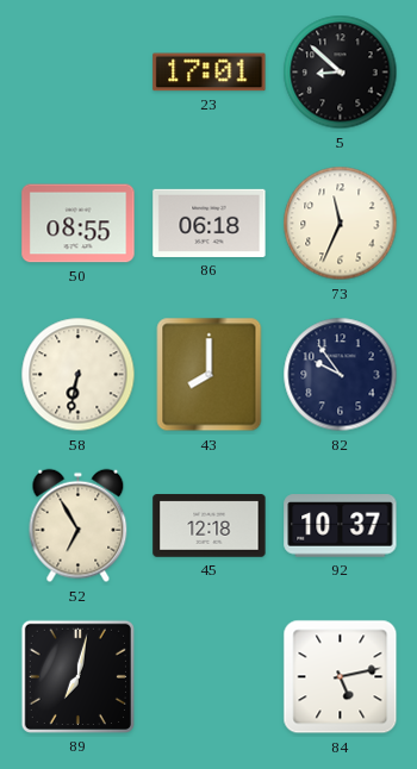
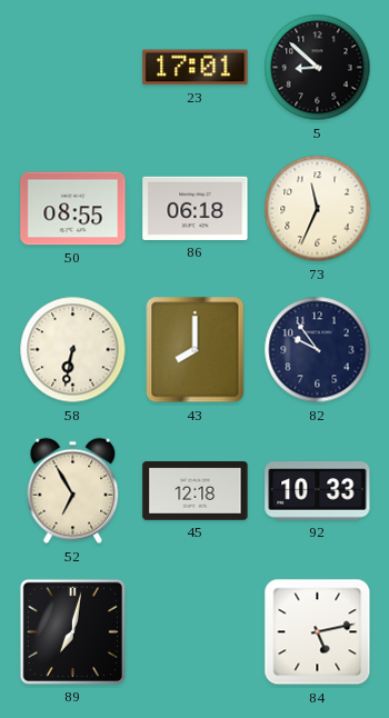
92: 10:37 -> 10:33 (318, 491)
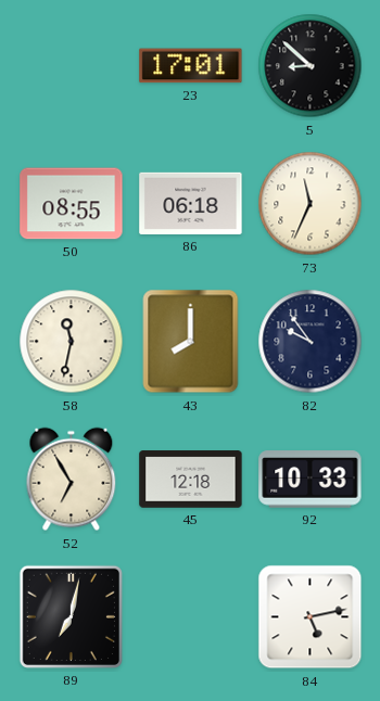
58: 6:32 -> 11:32 (72, 342)
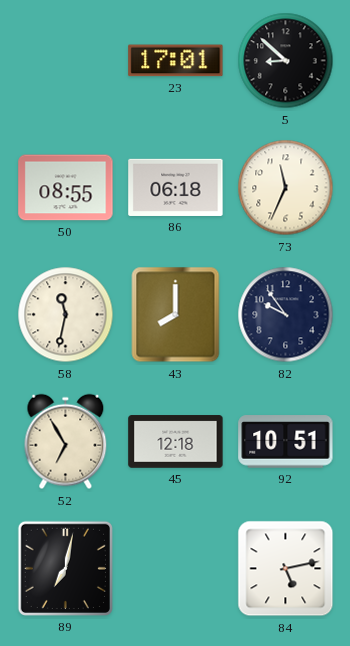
92: 10:33 -> 10:51 (286, 442)
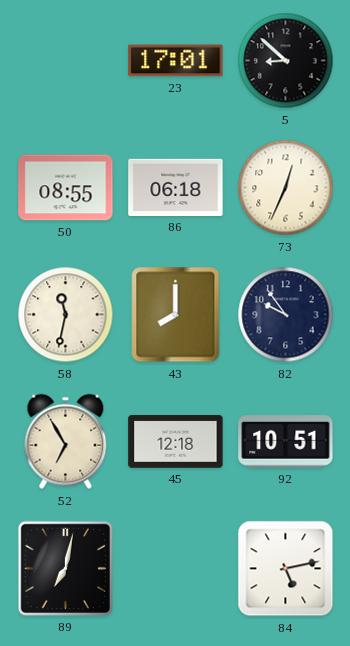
73: 11:34 -> 12:34 (286, 188)
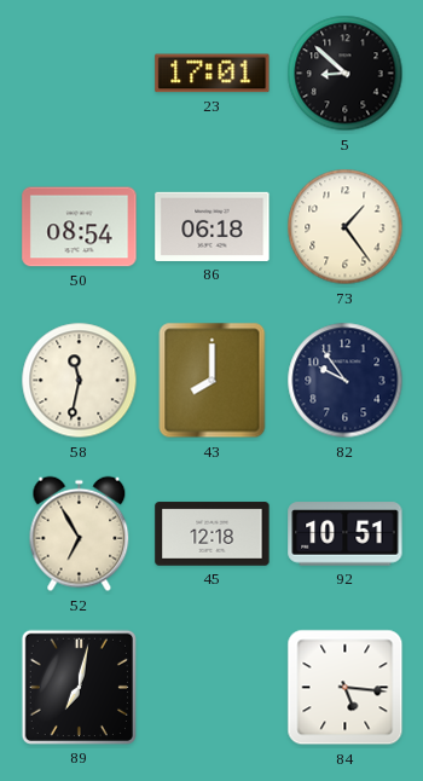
50: 08:55 -> 08:54 (80, 227)
73: 12:34 -> 1:24 (346, 227)
84: 5:13 -> 5:16 (346, 688)
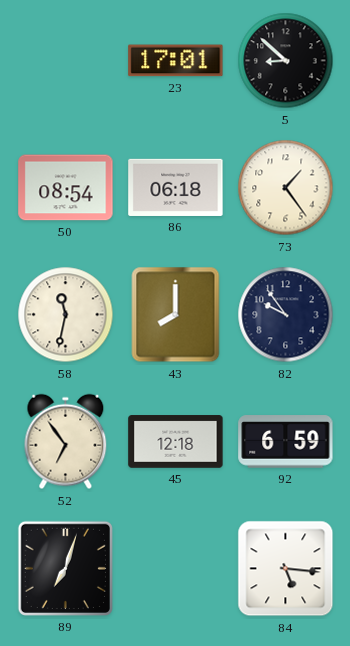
52: 6:55 -> 6:54 (66, 442)
92: 10:51 -> 6:59 (286, 442)
89: 7:02 -> 7:03 (65, 568)
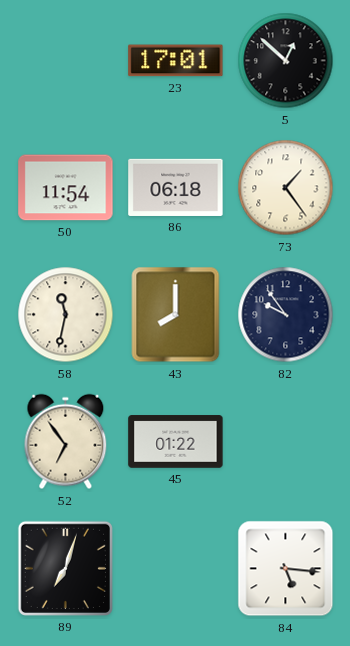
5: 8:52 -> 12:52 (286, 61)
50: 08:54 -> 11:54 (66, 188)
45: 12:18 -> 01:22 (176, 442)
92: 6:59 -> none (286, 442)
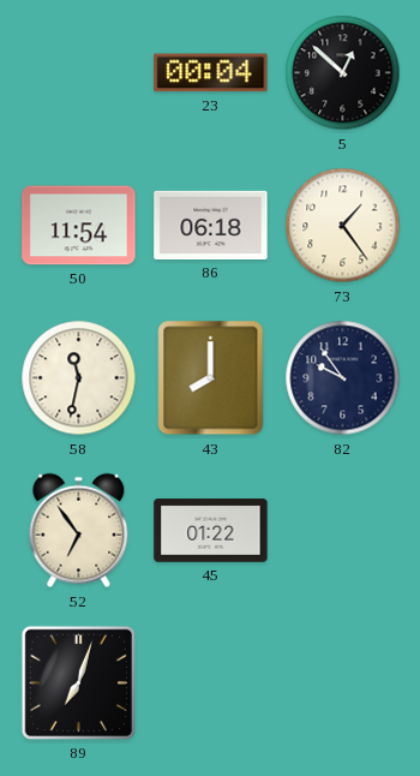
23: 17:01 -> 00:04 (211, 73)
84: 5:16 -> none (286, 569)
